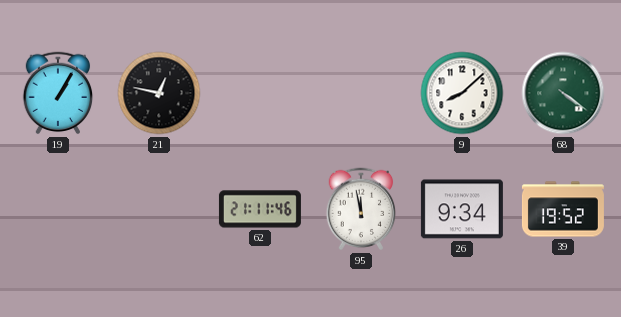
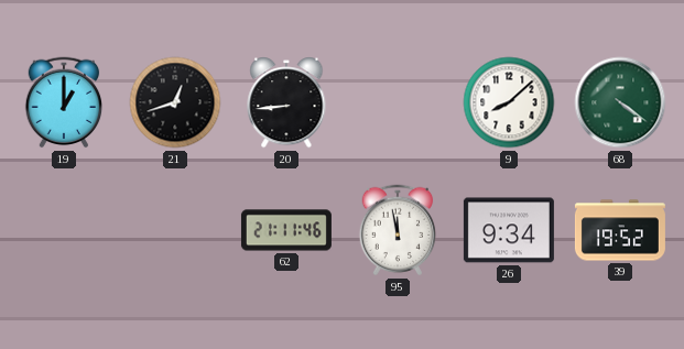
19: 1:05 -> 1:00 (64, 102)
21: 12:47 -> 12:42 (175, 102)
20: none -> 8:44 (286, 102)
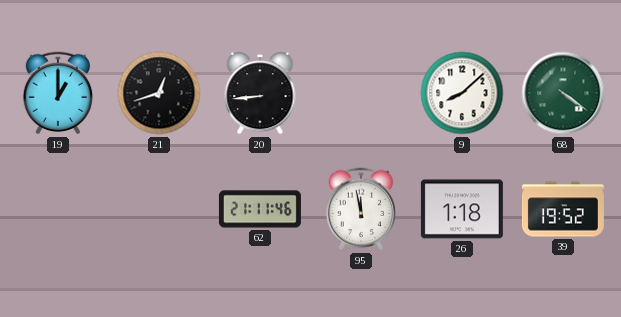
26: 9:34 -> 1:18 (462, 209)
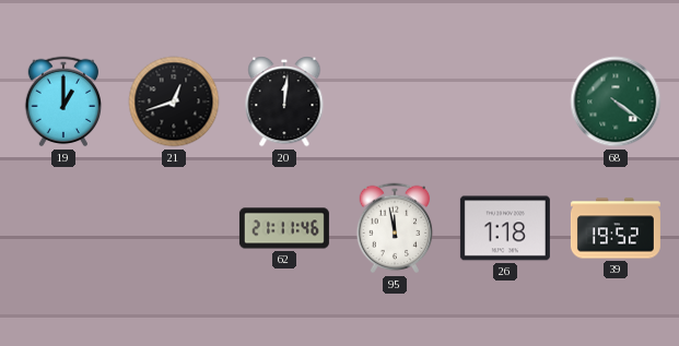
20: 8:44 -> 12:01 (284, 102)
9: 8:08 -> none (462, 93)
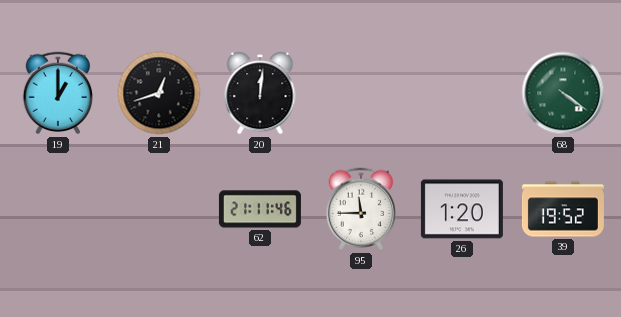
95: 11:58 -> 11:45 (361, 209)
26: 1:18 -> 1:20 (462, 209)
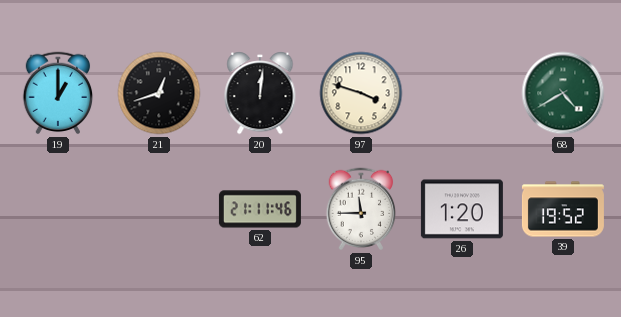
97: none -> 3:48 (361, 93)
68: 4:21 -> 4:40 (563, 93)
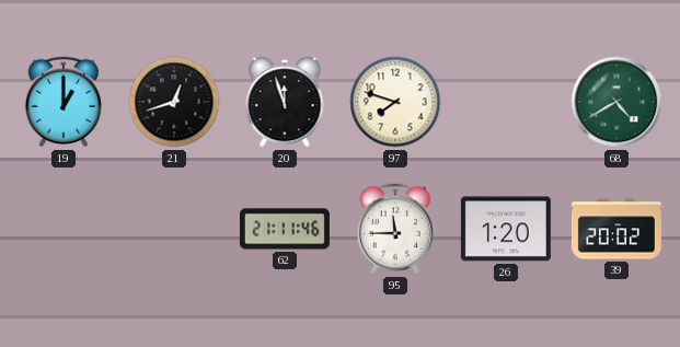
20: 12:01 -> 11:57 (285, 102)
97: 3:48 -> 7:48 (395, 102)
39: 19:52 -> 20:02 (616, 229)
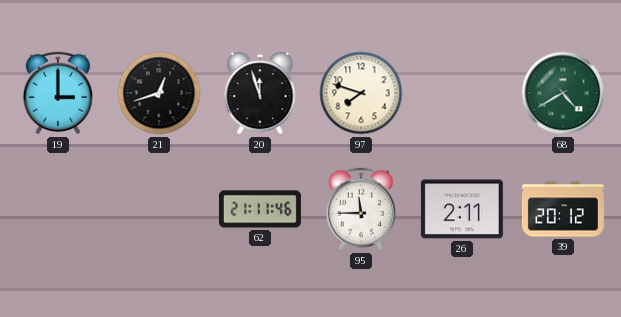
19: 1:00 -> 3:00 (58, 93)
26: 1:20 -> 2:11 (462, 209)
39: 20:02 -> 20:12 (563, 209)
